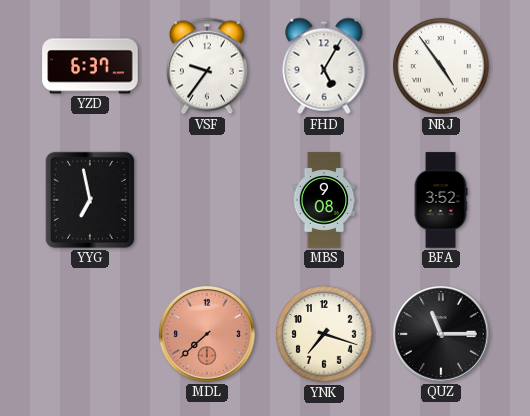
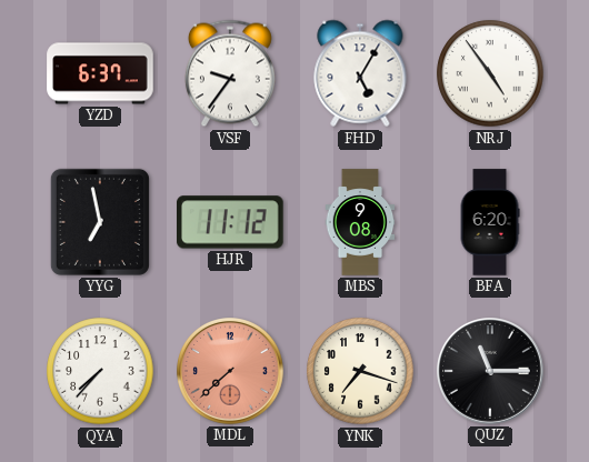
HJR: none -> 11:12 (230, 222)
BFA: 3:52 -> 6:20 (490, 222)
QYA: none -> 7:37 (100, 371)
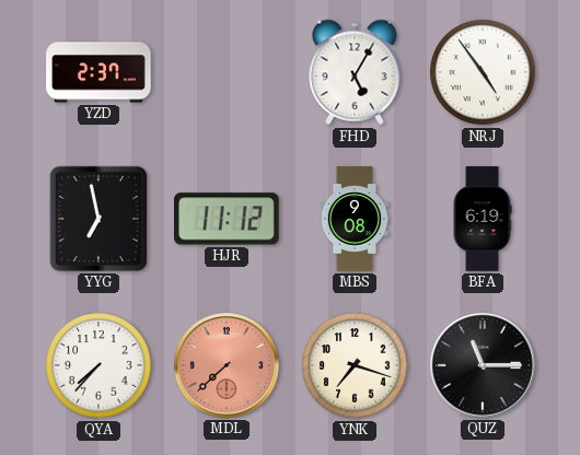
YZD: 6:37 -> 2:37 (98, 72)
VSF: 9:36 -> none (230, 73)
BFA: 6:20 -> 6:19 (483, 219)
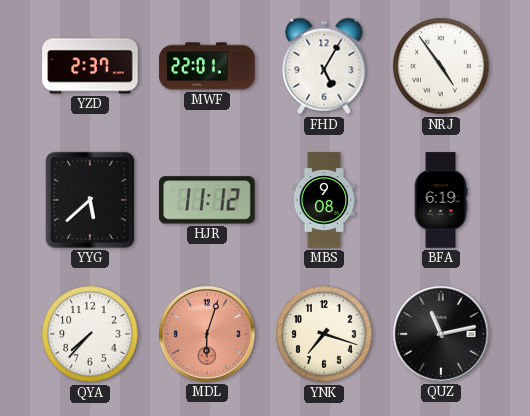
MWF: none -> 22:01 (207, 66)
YYG: 6:58 -> 5:38 (90, 200)
MDL: 7:38 -> 6:03 (208, 335)
QUZ: 11:15 -> 11:13 (442, 335)
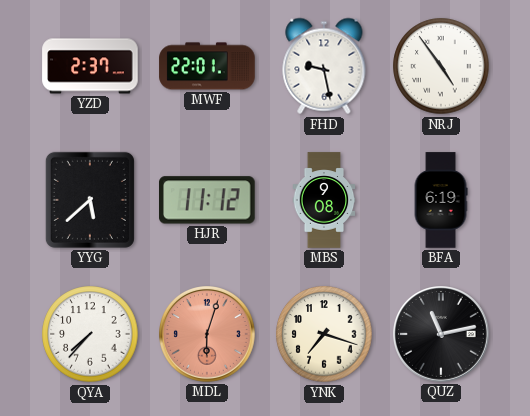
FHD: 5:05 -> 9:28 (324, 66)
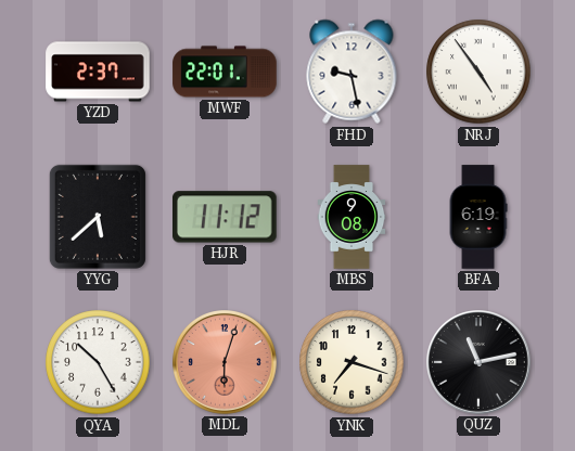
QYA: 7:37 -> 10:25 (98, 362)
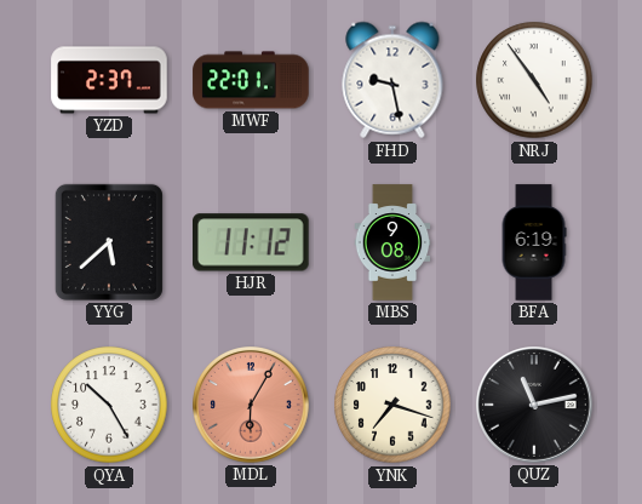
MDL: 6:03 -> 6:05 (252, 406)
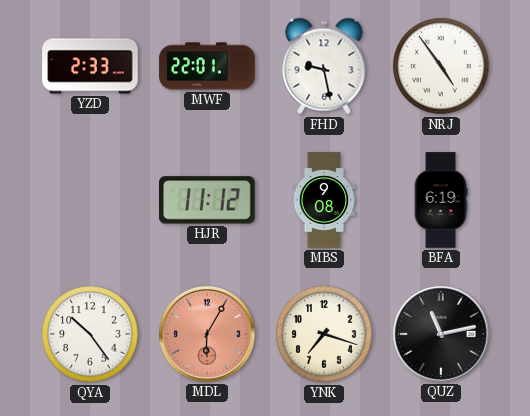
YZD: 2:37 -> 2:33 (90, 66)
YYG: 5:38 -> none (109, 242)
QYA: 10:25 -> 10:24 (90, 334)
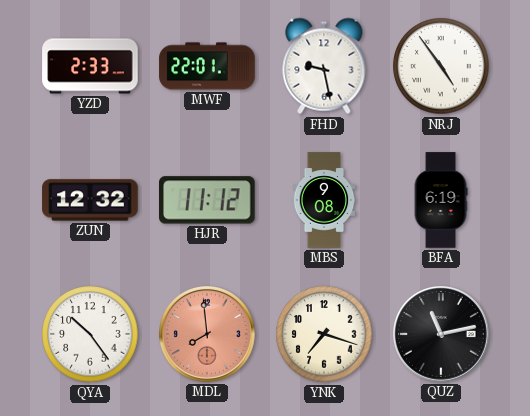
ZUN: none -> 12:32 (90, 200)
MDL: 6:05 -> 7:59 (208, 335)
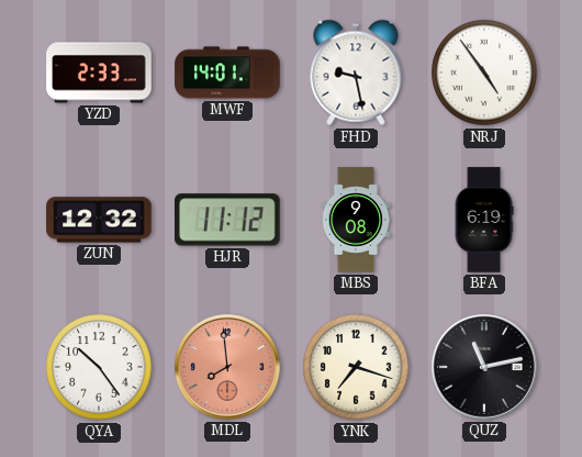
MWF: 22:01 -> 14:01 (227, 73)
